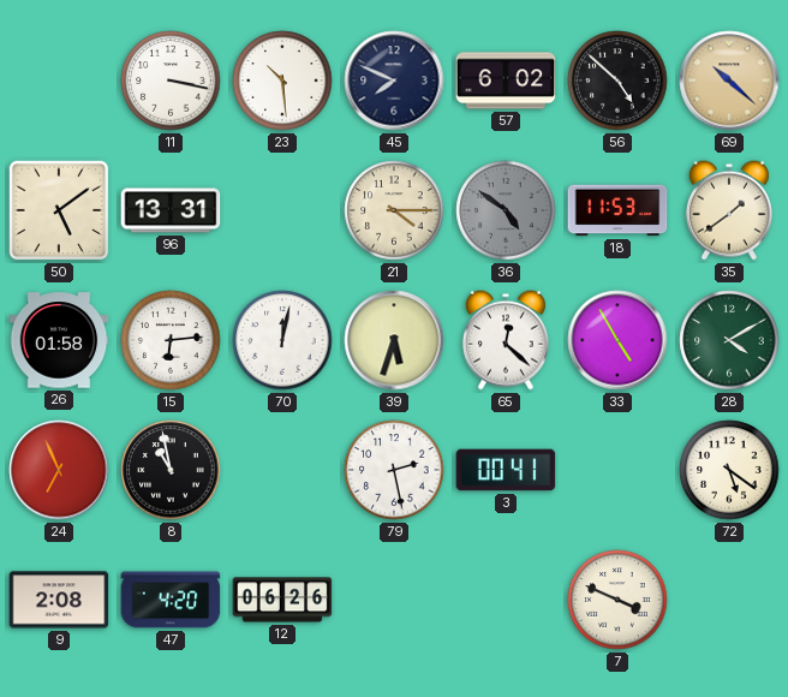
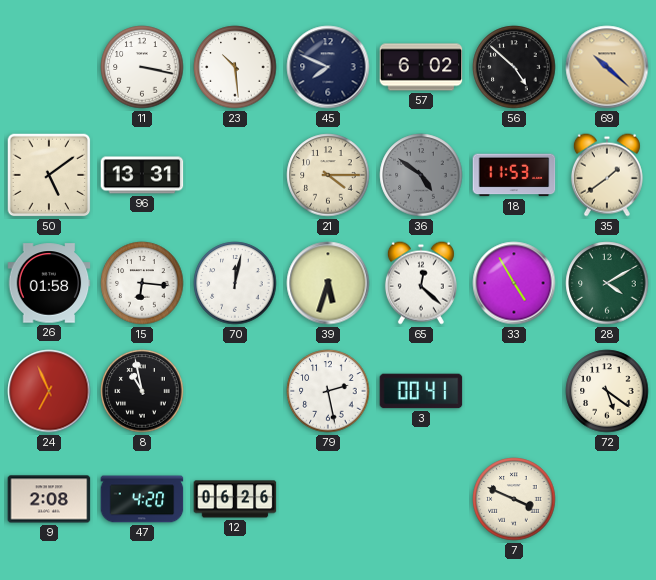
15: 6:14 -> 6:16 (142, 283)
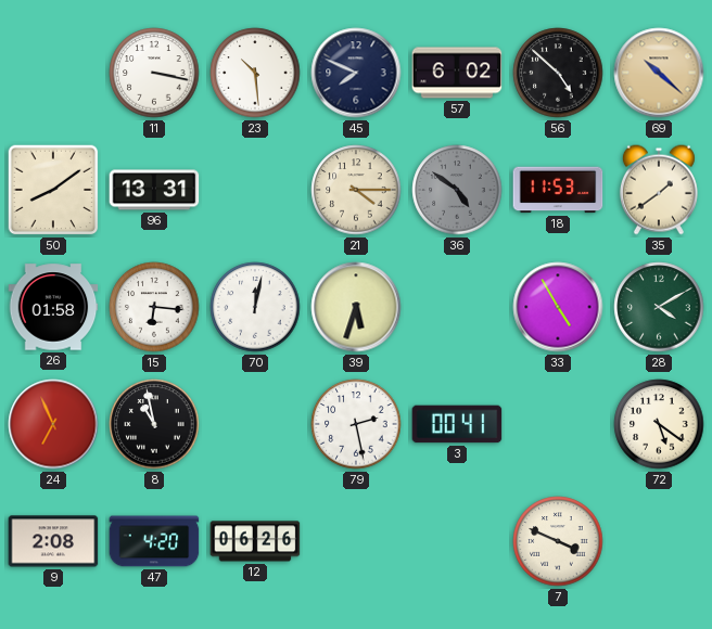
50: 5:09 -> 8:09 (53, 190)
65: 12:22 -> none (421, 283)
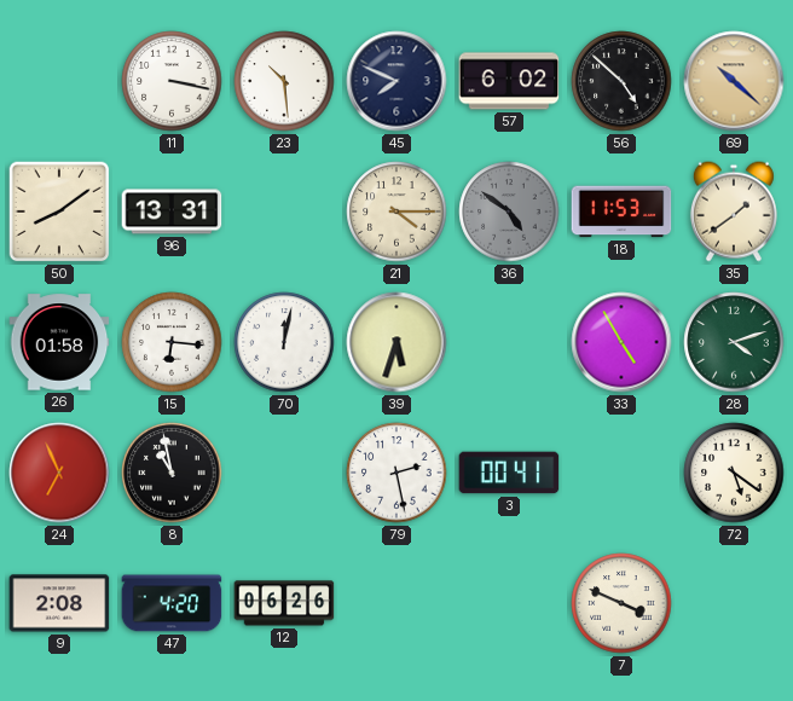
28: 4:10 -> 4:12 (734, 342)
